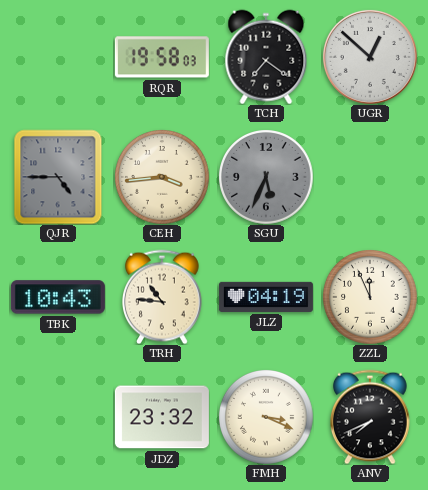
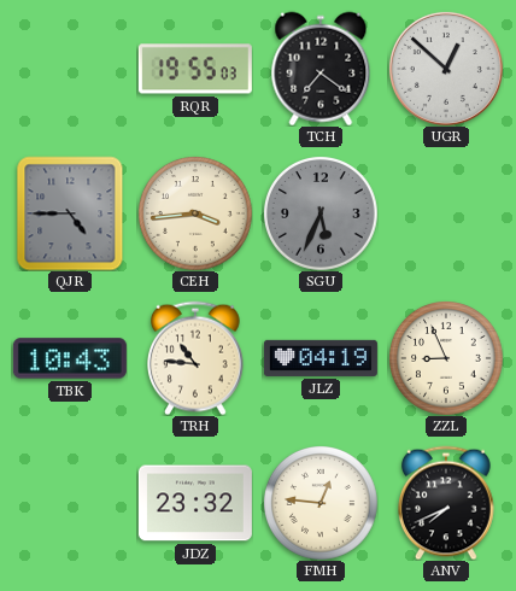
RQR: 19:58 -> 19:55 (195, 69)
ZZL: 11:56 -> 8:56 (446, 358)
FMH: 3:19 -> 12:46 (321, 503)
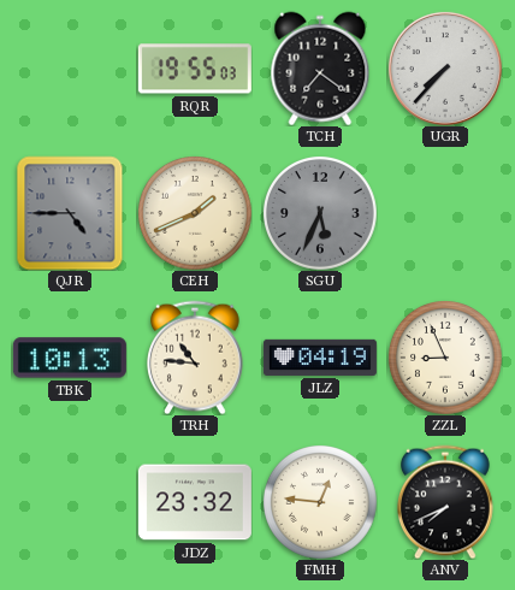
UGR: 12:52 -> 7:37 (445, 69)
CEH: 3:44 -> 1:41 (195, 213)
TBK: 10:43 -> 10:13 (70, 358)
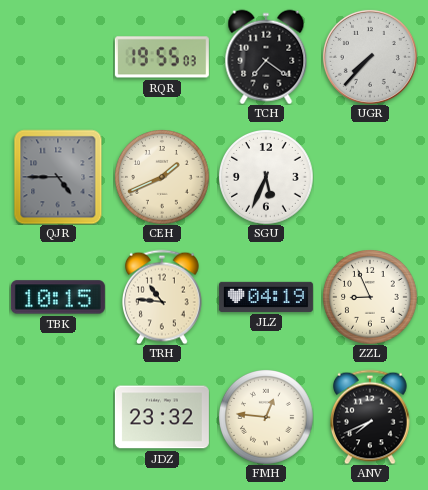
SGU dial: grey -> white (266, 177)
TBK: 10:13 -> 10:15 (58, 297)
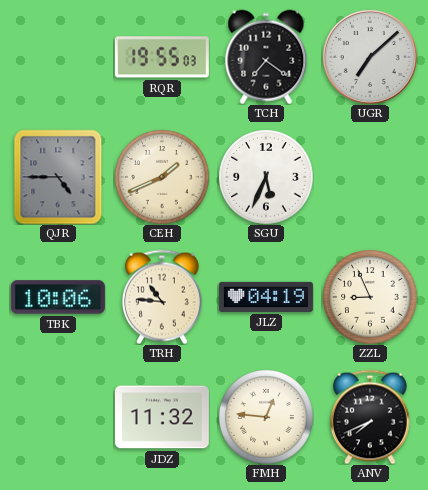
UGR: 7:37 -> 7:08 (370, 57)
TBK: 10:15 -> 10:06 (58, 297)
JDZ: 23:32 -> 11:32 (162, 417)
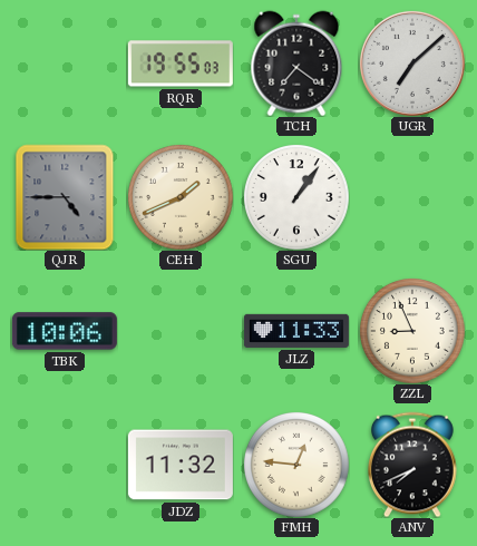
SGU: 5:34 -> 1:06 (296, 197)
TRH: 10:46 -> none (163, 297)
JLZ: 04:19 -> 11:33 (296, 331)
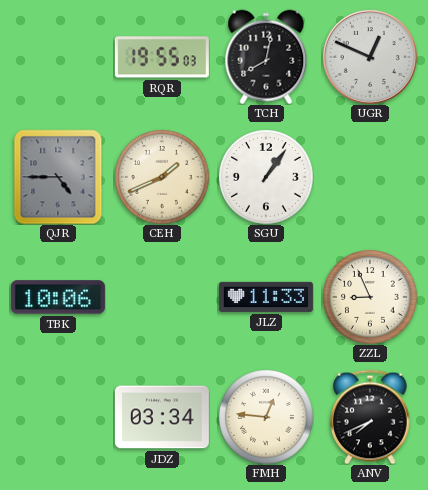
TCH: 7:21 -> 8:02 (266, 57)
UGR: 7:08 -> 12:49 (370, 57)
JDZ: 11:32 -> 03:34 (162, 417)
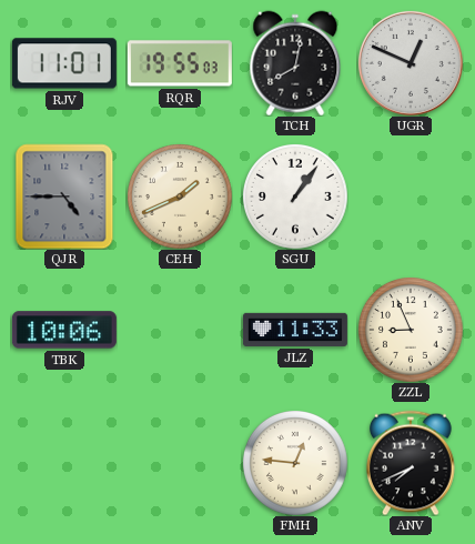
RJV: none -> 11:01 (64, 63)
JDZ: 03:34 -> none (162, 417)
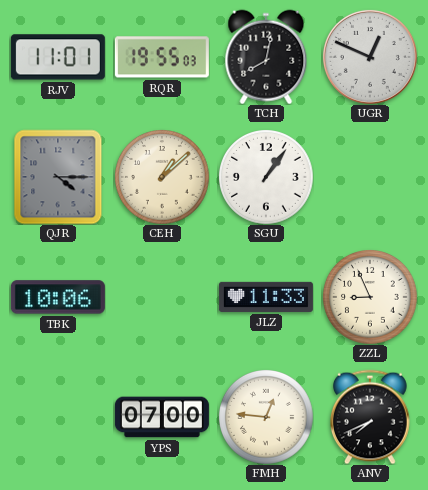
QJR: 4:45 -> 4:15 (58, 177)
CEH: 1:41 -> 1:08 (162, 177)
YPS: none -> 07:00 (162, 417)
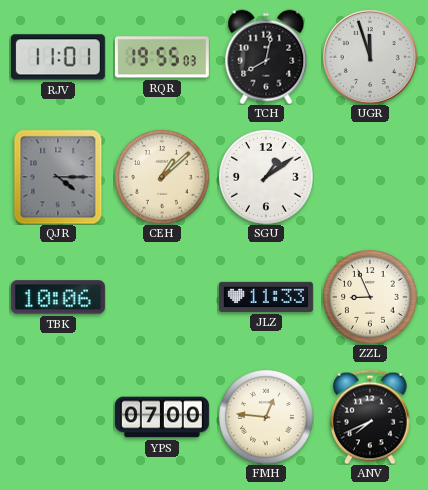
UGR: 12:49 -> 11:57 (370, 57)
SGU: 1:06 -> 1:09 (266, 177)
